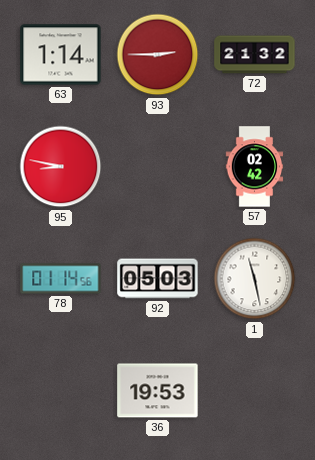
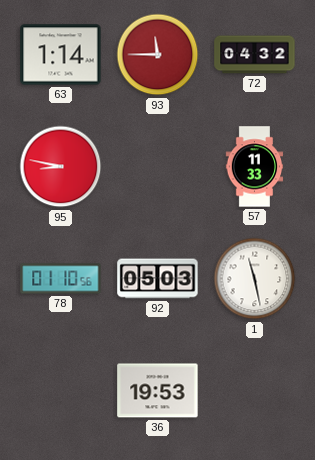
93: 2:45 -> 11:45 (158, 55)
72: 21:32 -> 04:32 (255, 55)
57: 02:42 -> 11:33 (255, 167)
78: 01:14 -> 01:10 (61, 279)
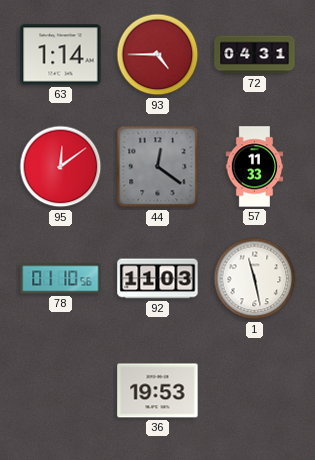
93: 11:45 -> 4:45 (158, 55)
72: 04:32 -> 04:31 (255, 55)
95: 8:47 -> 12:09 (61, 167)
44: none -> 12:21 (158, 167)
92: 05:03 -> 11:03 (158, 279)
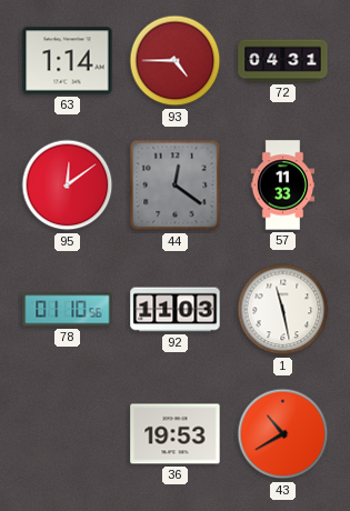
43: none -> 10:40 (283, 434)
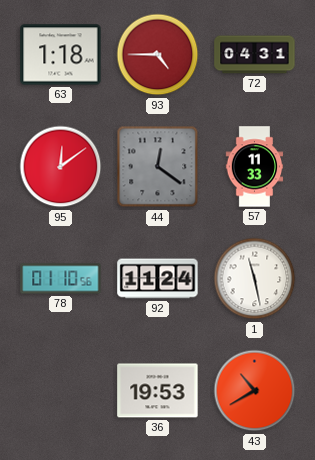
63: 1:14 -> 1:18 (61, 55)
92: 11:03 -> 11:24 (158, 279)
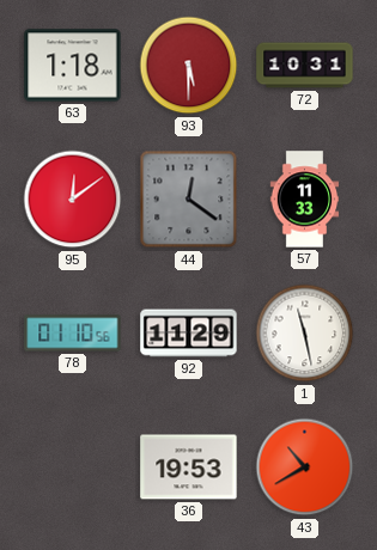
93: 4:45 -> 5:30 (189, 66)
72: 04:31 -> 10:31 (305, 66)
92: 11:24 -> 11:29 (189, 334)
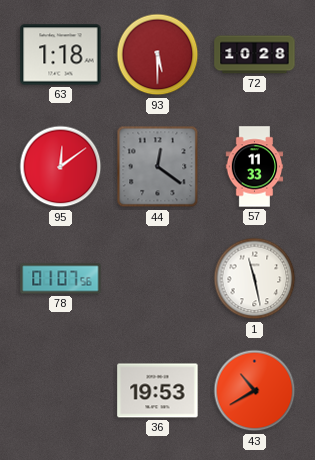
72: 10:31 -> 10:28 (255, 55)
78: 01:10 -> 01:07 (61, 279)
92: 11:29 -> none (189, 334)
